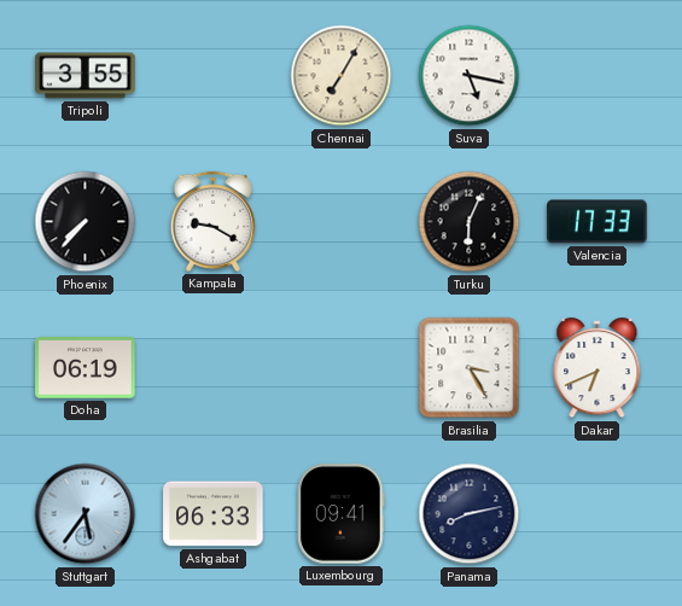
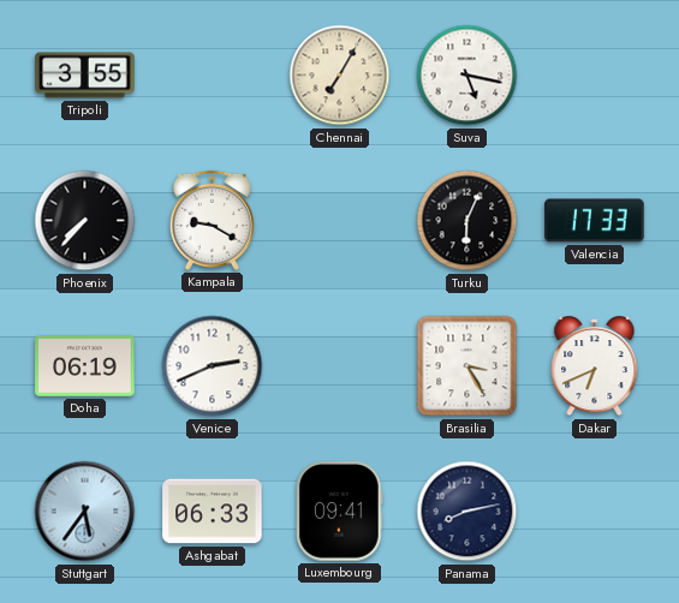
Venice: none -> 2:41 (213, 366)
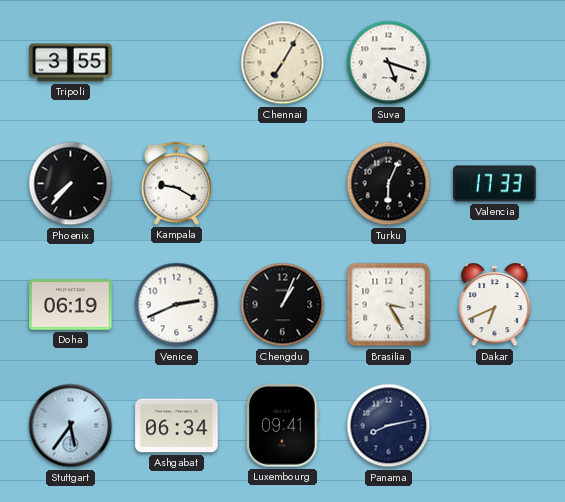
Suva: 5:17 -> 5:18 (389, 63)
Chengdu: none -> 1:04 (283, 305)
Ashgabat: 06:33 -> 06:34 (177, 426)
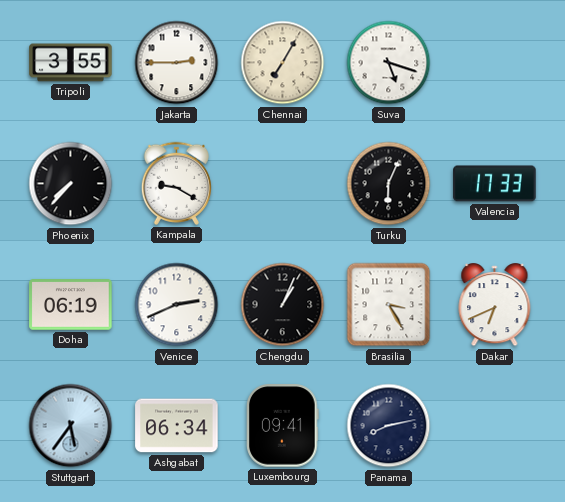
Jakarta: none -> 2:45 (177, 63)
